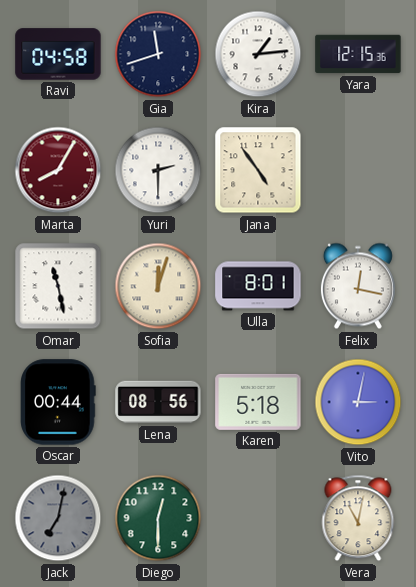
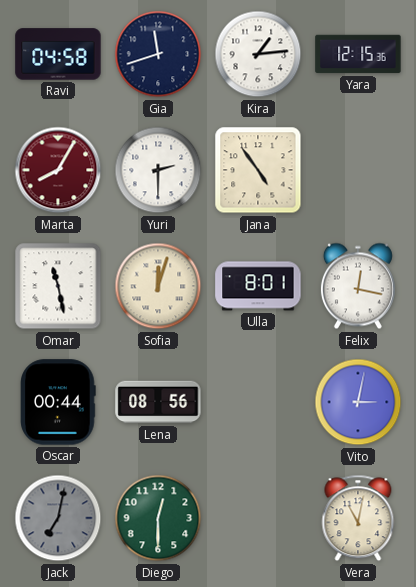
Karen: 5:18 -> none (258, 402)
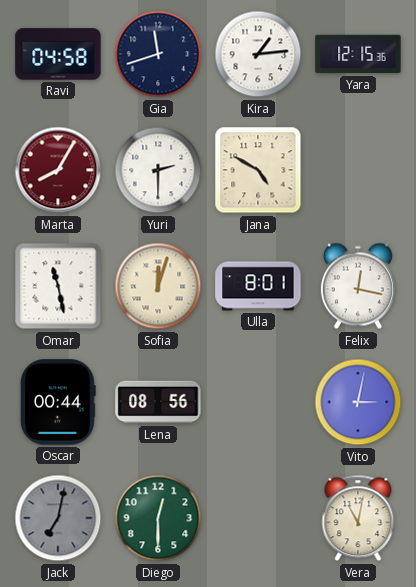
Jana: 4:54 -> 4:50 (258, 170)
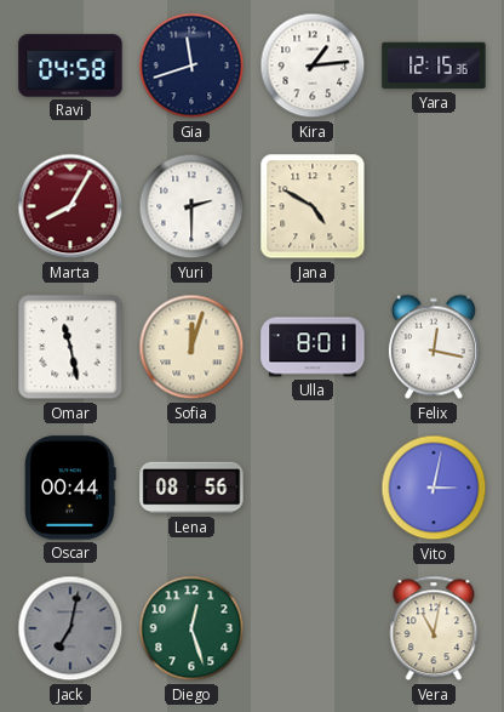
Diego: 12:30 -> 12:27 (191, 628)
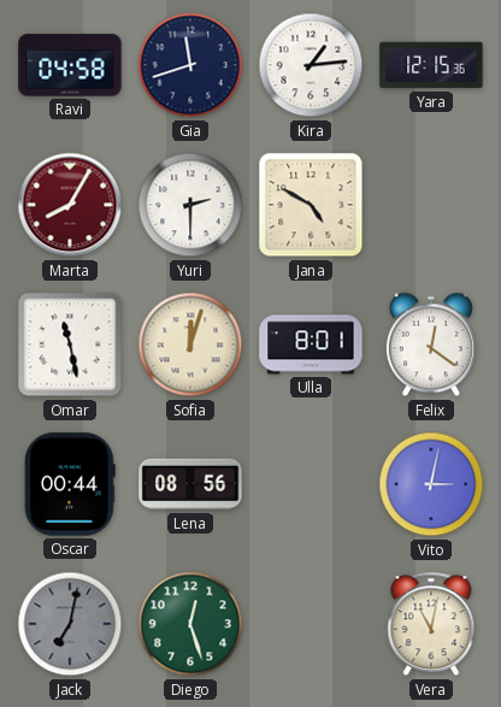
Felix: 12:17 -> 12:21 (431, 344)
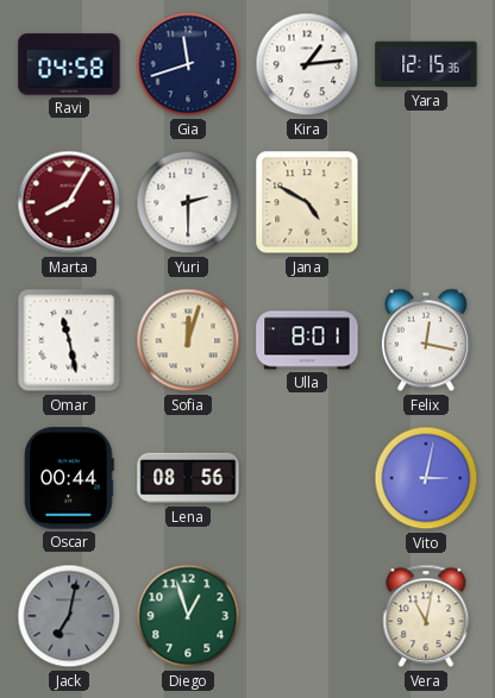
Felix: 12:21 -> 12:17 (426, 340)
Diego: 12:27 -> 12:57 (188, 616)
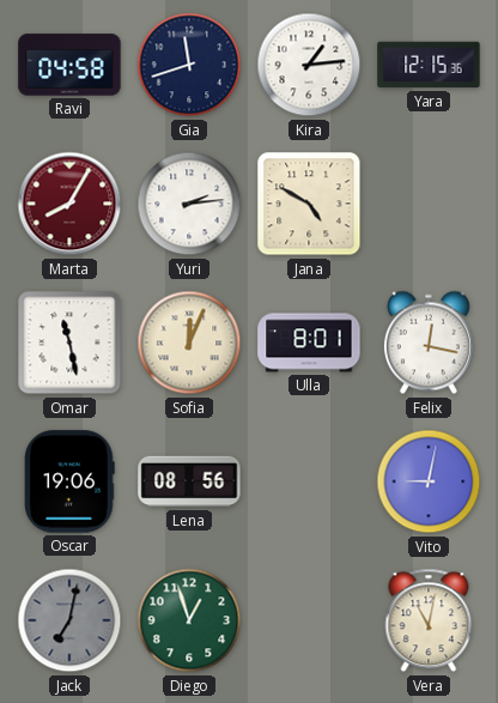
Yuri: 2:30 -> 2:14 (189, 204)
Sofia: 12:03 -> 12:04 (189, 343)
Oscar: 00:44 -> 19:06 (69, 481)
Vito: 3:02 -> 9:02 (429, 481)
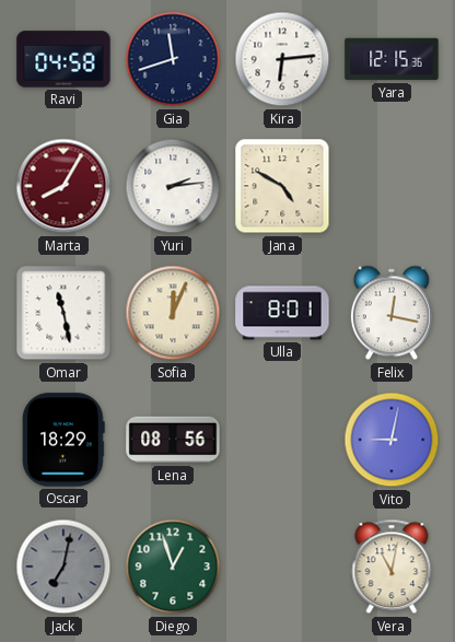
Kira: 1:14 -> 6:14 (282, 59)
Oscar: 19:06 -> 18:29 (63, 440)
